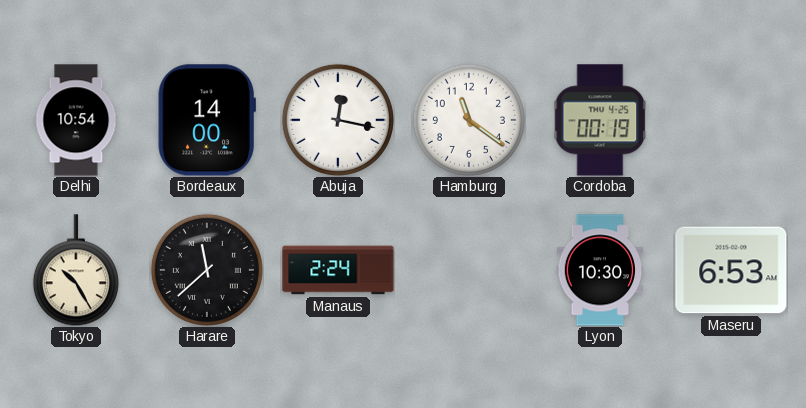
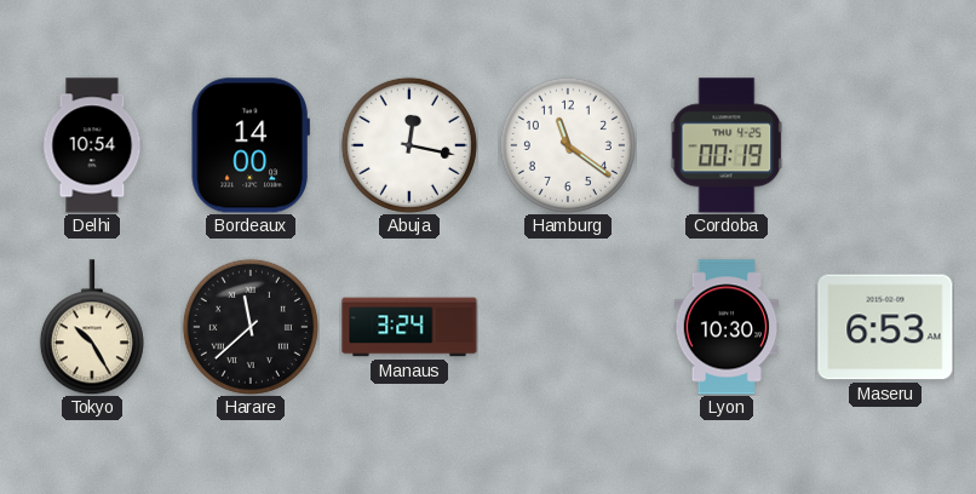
Manaus: 2:24 -> 3:24 (409, 327)
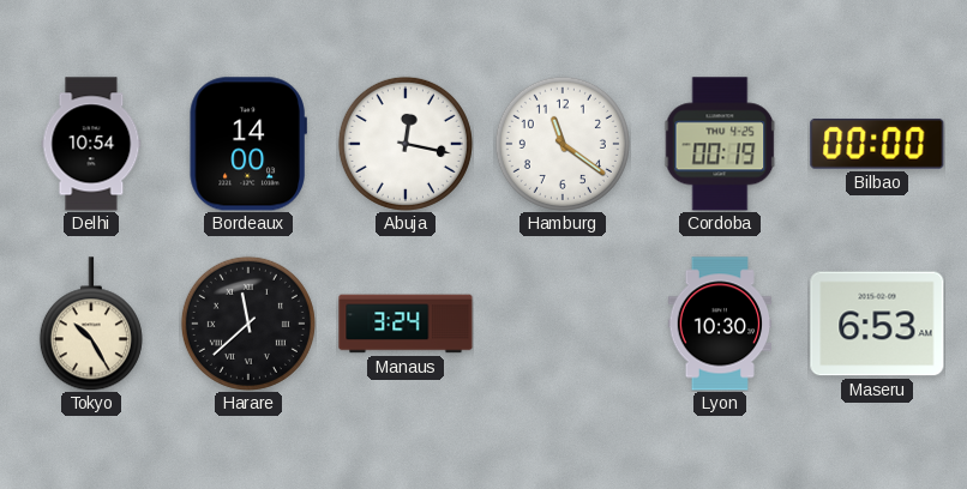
Bilbao: none -> 00:00 (877, 144)
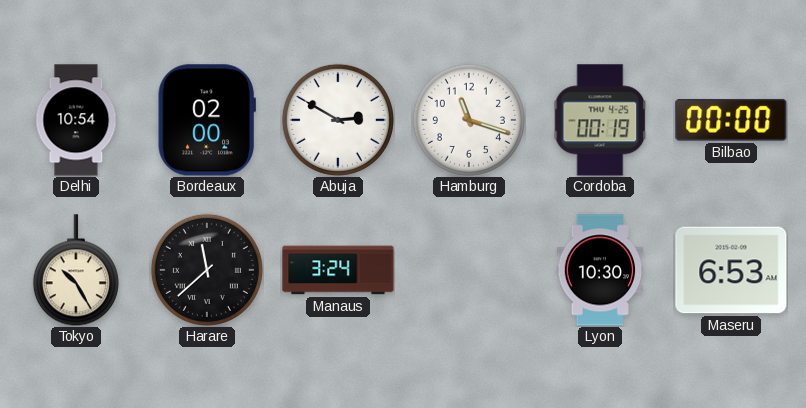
Bordeaux: 14:00 -> 02:00 (207, 120)
Abuja: 12:17 -> 2:50 (338, 120)
Hamburg: 11:21 -> 11:18 (469, 120)
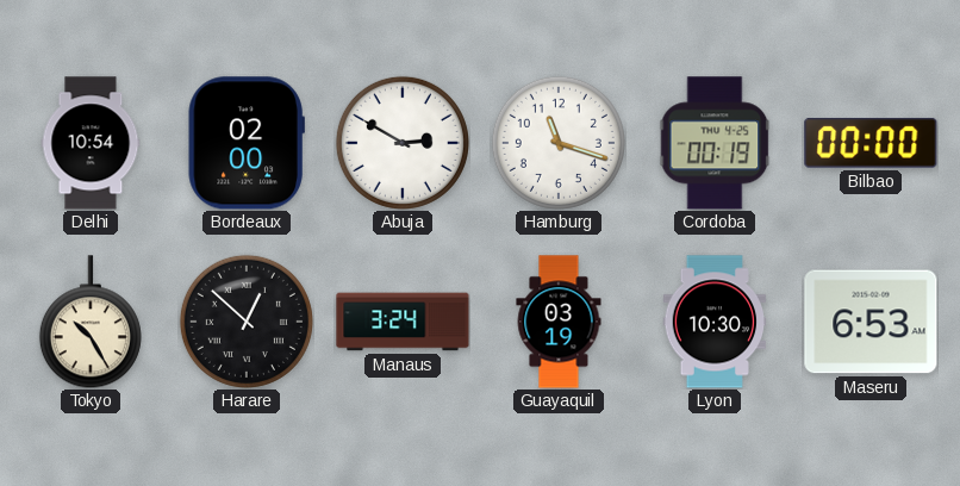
Harare: 11:38 -> 12:52 (247, 322)
Guayaquil: none -> 03:19 (559, 322)
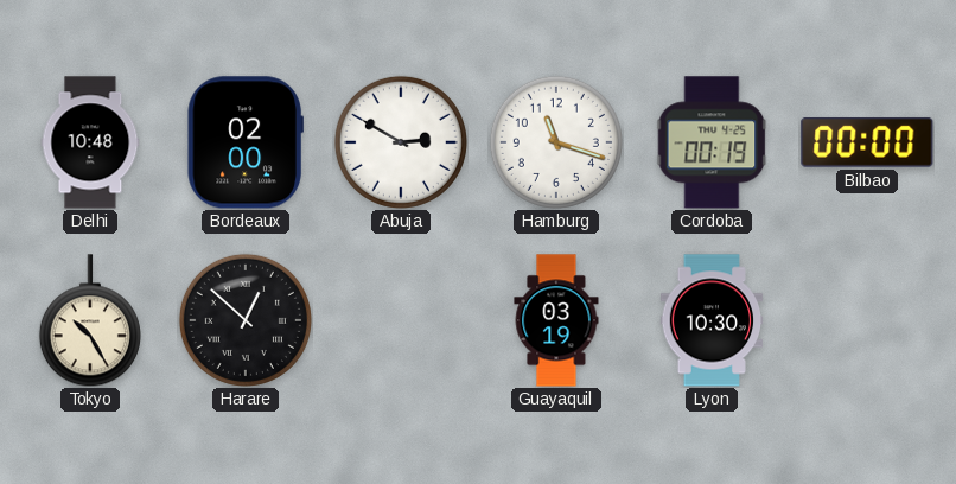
Delhi: 10:54 -> 10:48 (90, 142)
Manaus: 3:24 -> none (403, 322)
Maseru: 6:53 -> none (871, 322)
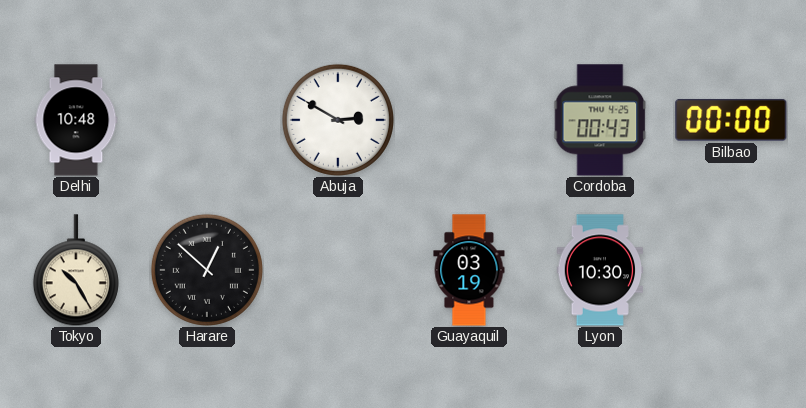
Bordeaux: 02:00 -> none (246, 142)
Hamburg: 11:18 -> none (556, 142)
Cordoba: 00:19 -> 00:43 (600, 120)
